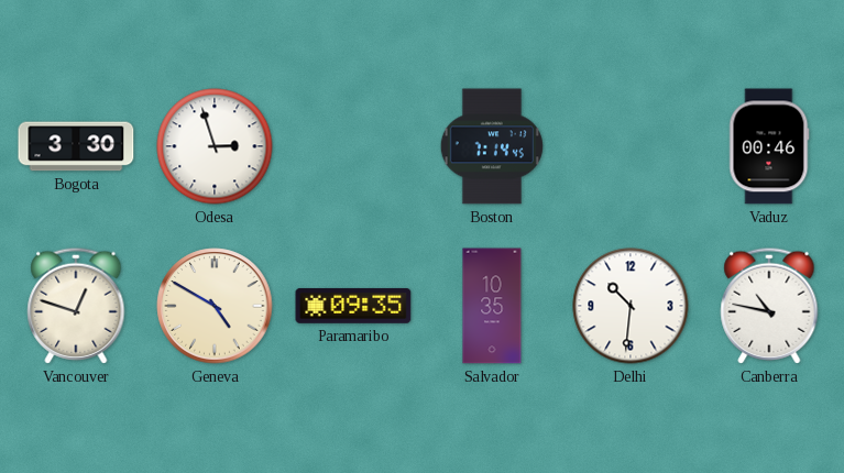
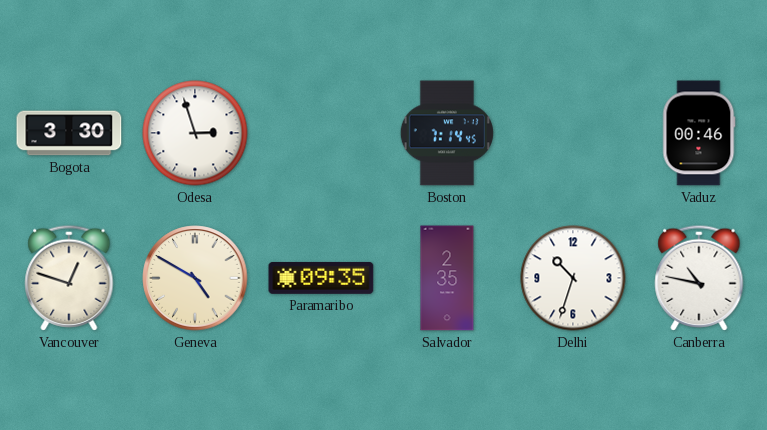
Salvador: 10:35 -> 2:35 (447, 278)
Delhi: 10:31 -> 10:33 (573, 278)
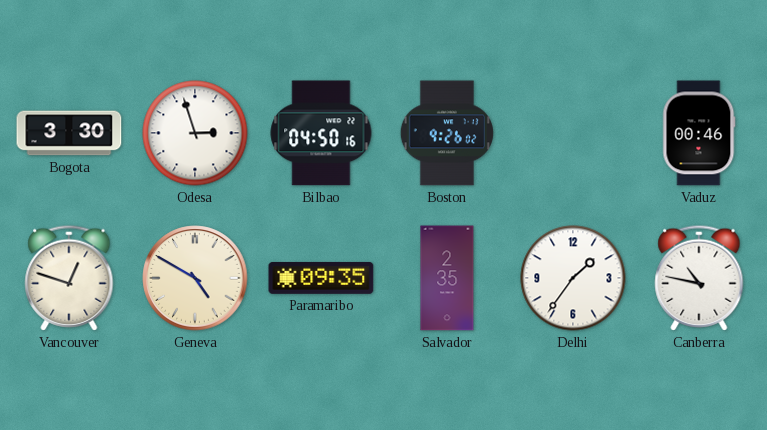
Bilbao: none -> 04:50 (321, 133)
Boston: 7:14 -> 9:26 (447, 133)
Delhi: 10:33 -> 1:36 (573, 278)
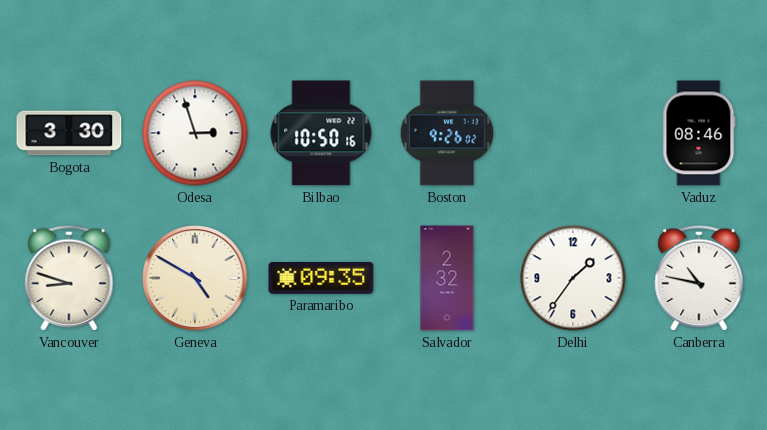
Bilbao: 04:50 -> 10:50 (321, 133)
Vaduz: 00:46 -> 08:46 (699, 133)
Vancouver: 12:48 -> 8:48 (69, 278)
Salvador: 2:35 -> 2:32 (447, 278)
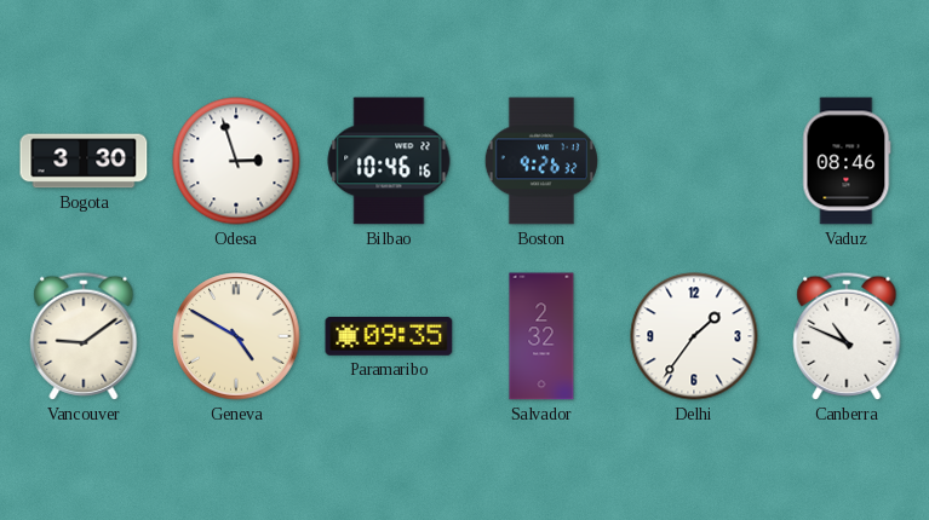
Bilbao: 10:50 -> 10:46 (389, 161)
Boston: 9:26:02 -> 9:26:32 (541, 161)
Vancouver: 8:48 -> 9:09 (84, 336)
Canberra: 10:47 -> 10:49 (847, 336)
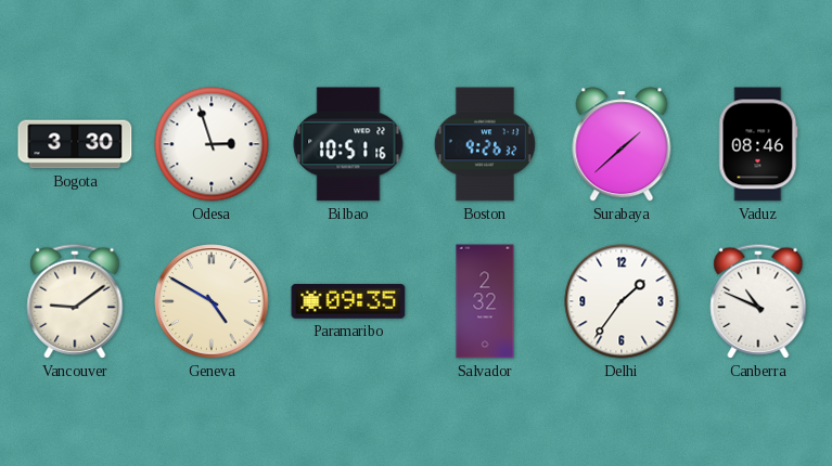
Bilbao: 10:46 -> 10:51 (348, 144)
Surabaya: none -> 1:38 (622, 144)
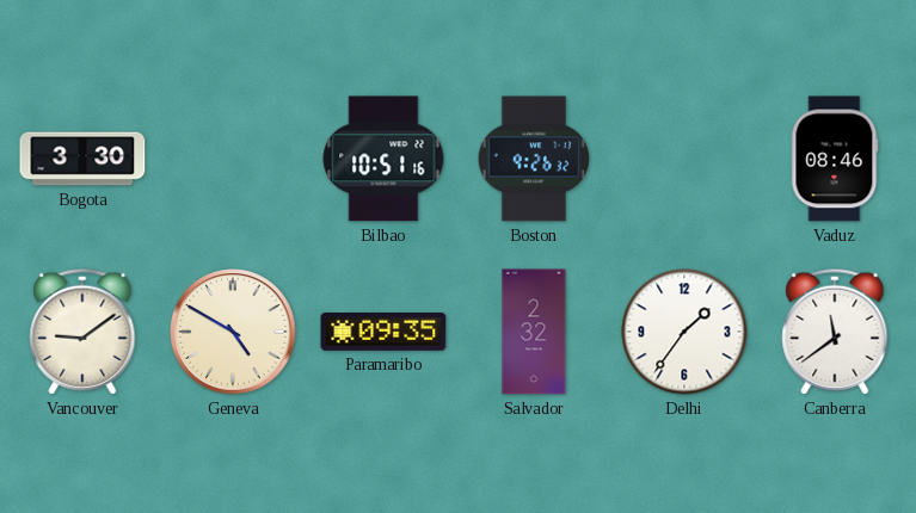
Odesa: 2:57 -> none (212, 144)
Surabaya: 1:38 -> none (622, 144)
Canberra: 10:49 -> 11:39 (835, 332)
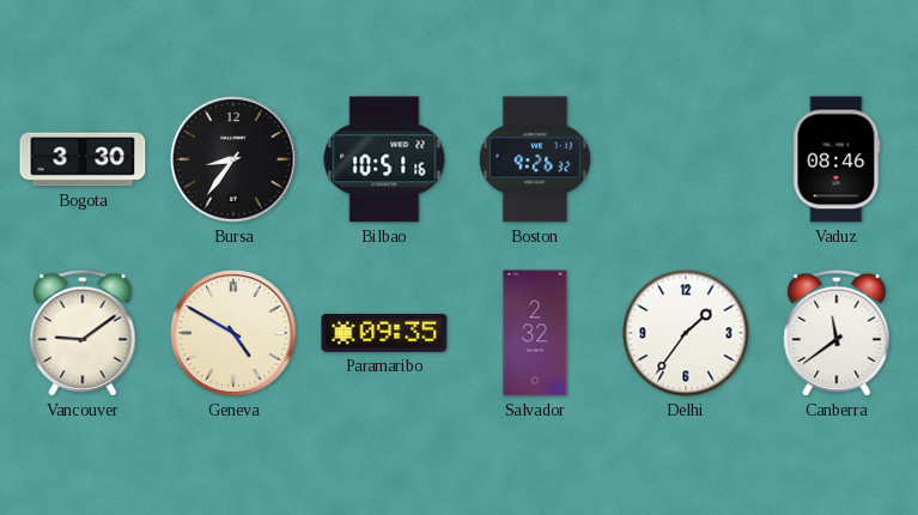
Bursa: none -> 8:36 (233, 159)
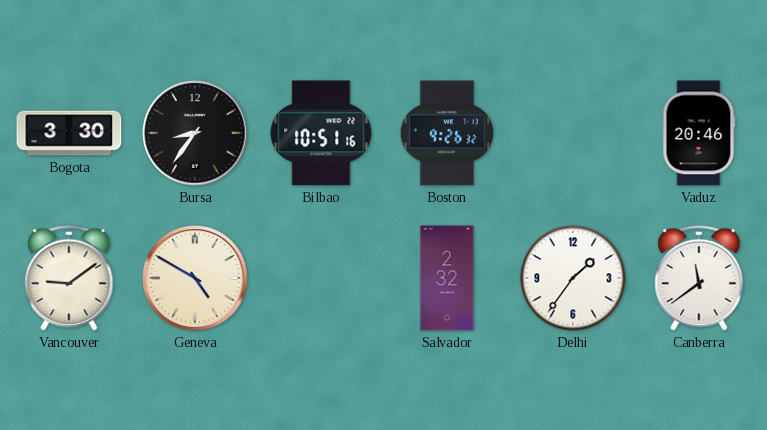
Vaduz: 08:46 -> 20:46 (699, 133)
Paramaribo: 09:35 -> none (384, 333)
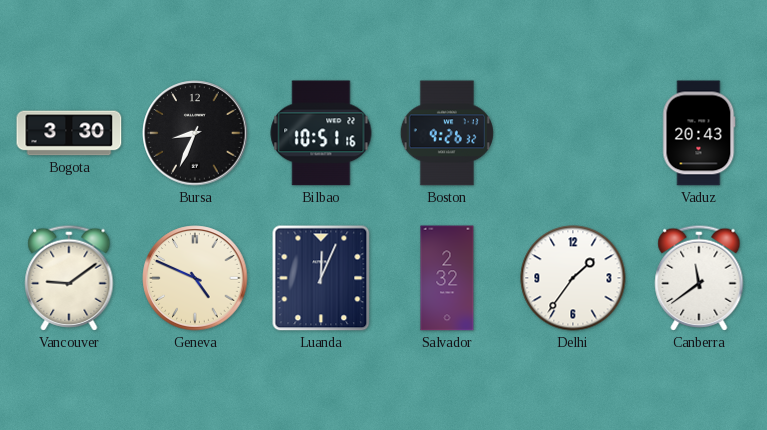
Bursa: 8:36 -> 8:34 (195, 133)
Vaduz: 20:46 -> 20:43 (699, 133)
Geneva: 4:50 -> 4:49 (195, 278)
Luanda: none -> 12:04 (321, 278)
